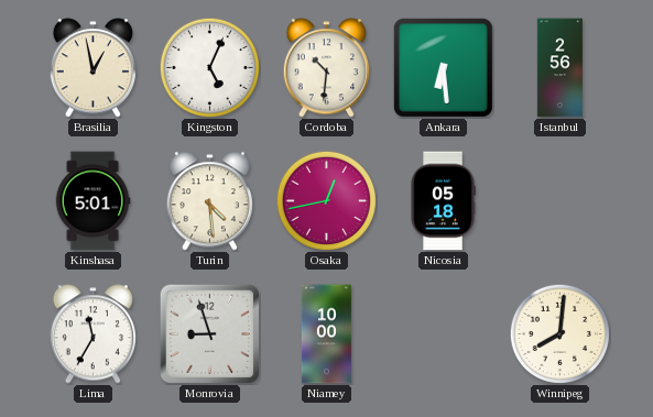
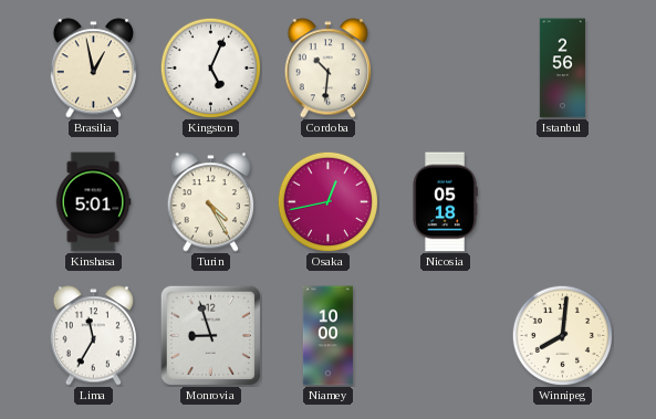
Ankara: 6:29 -> none (443, 67)
Turin: 4:29 -> 4:25 (210, 202)
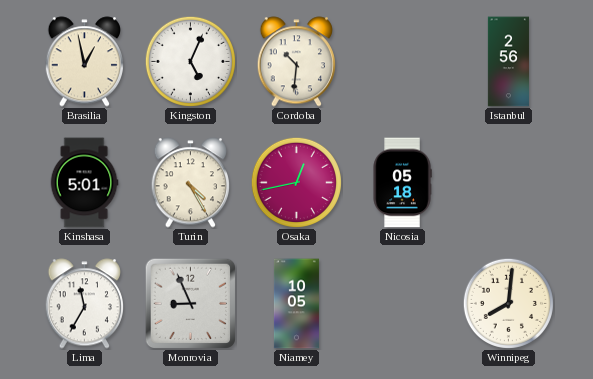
Monrovia: 8:57 -> 8:56 (190, 303)
Niamey: 10:00 -> 10:05 (296, 304)
